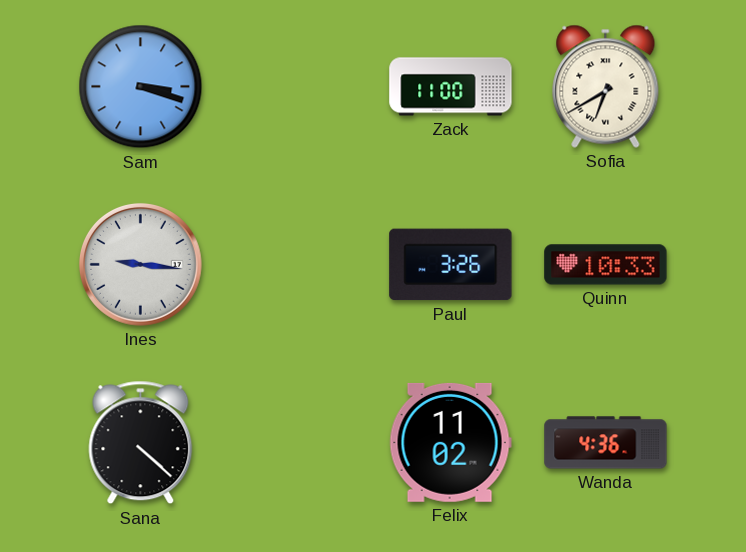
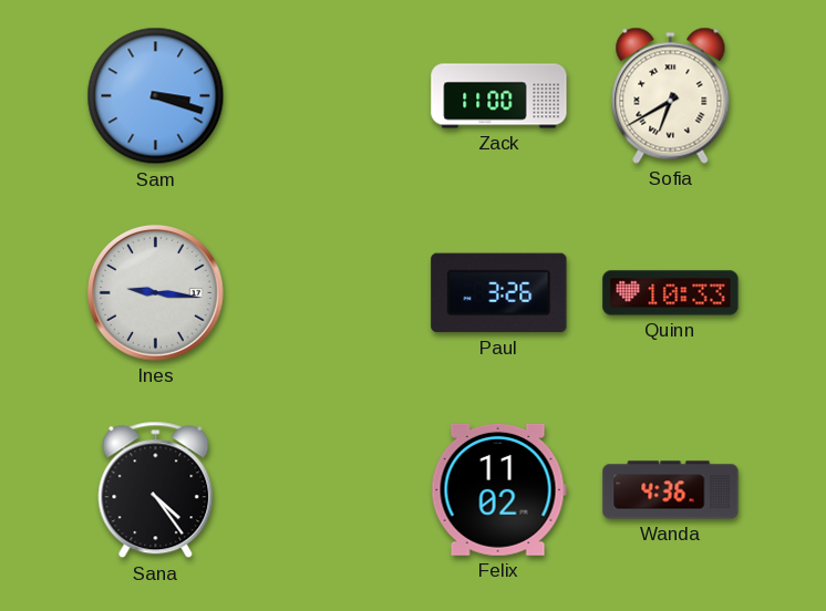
Sana: 4:22 -> 4:24 (156, 490)
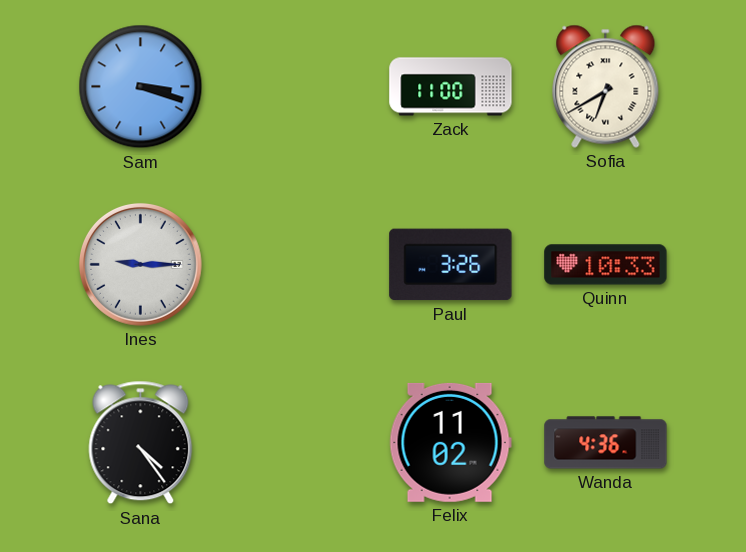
Ines: 9:16 -> 9:15 (140, 264)
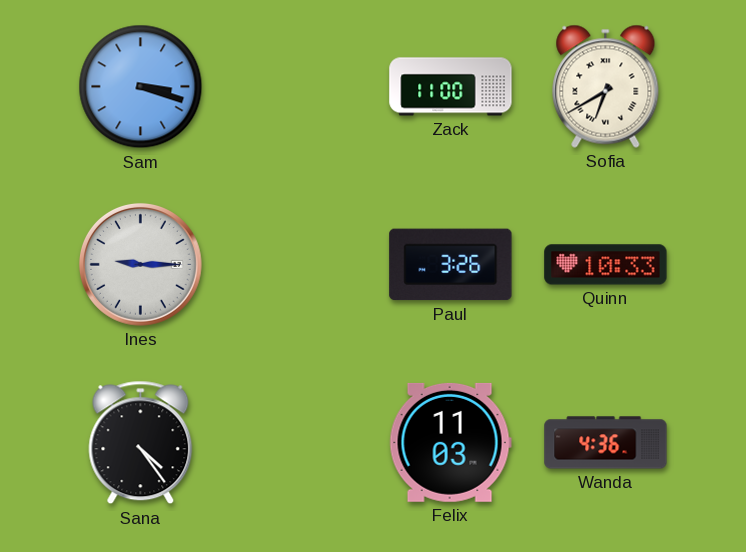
Felix: 11:02 -> 11:03 (450, 442)
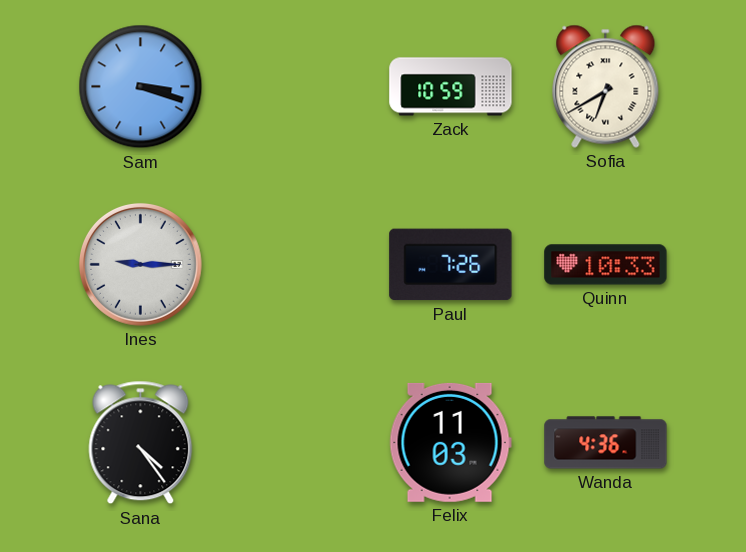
Zack: 11:00 -> 10:59 (451, 87)
Paul: 3:26 -> 7:26 (451, 265)
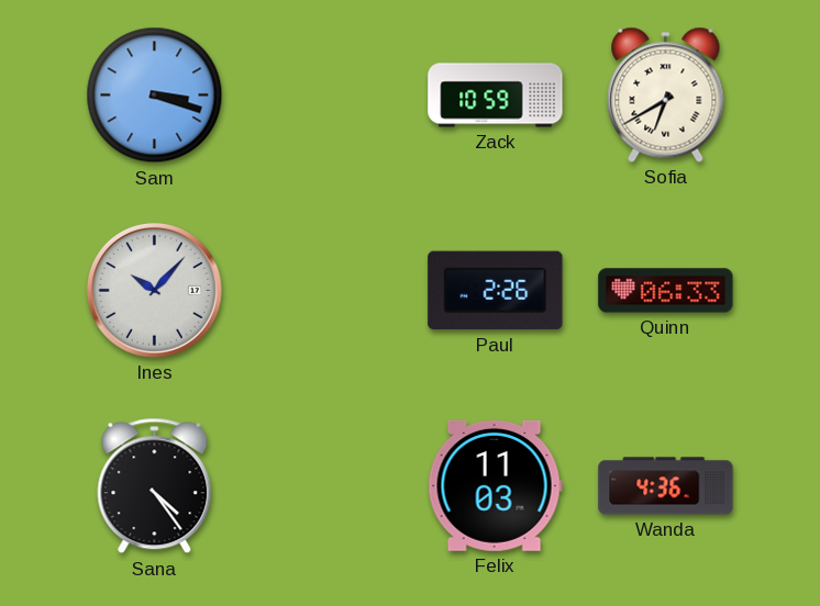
Ines: 9:15 -> 10:07 (154, 290)
Paul: 7:26 -> 2:26 (496, 291)
Quinn: 10:33 -> 06:33 (666, 291)
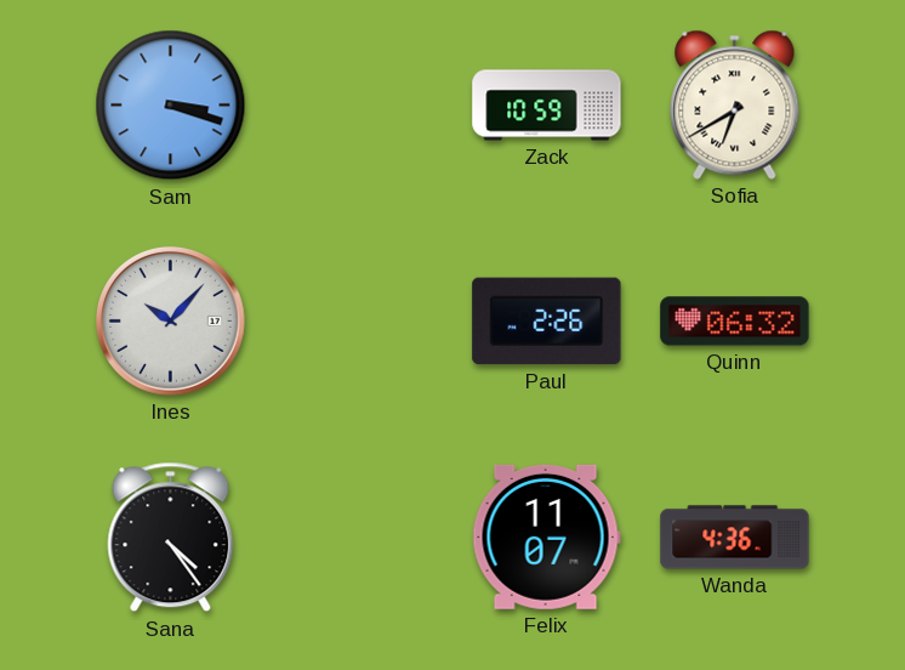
Quinn: 06:33 -> 06:32 (735, 322)
Felix: 11:03 -> 11:07 (546, 536)
